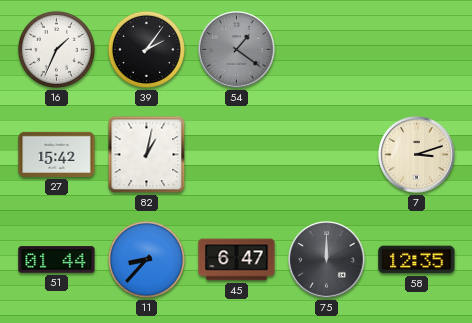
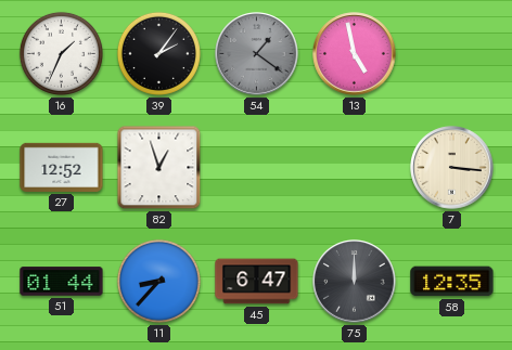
13: none -> 4:58 (355, 54)
27: 15:42 -> 12:52 (62, 167)
82: 1:02 -> 12:57 (159, 168)
7: 3:12 -> 3:16 (452, 168)
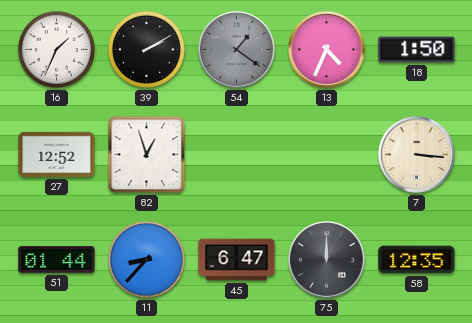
39: 2:06 -> 2:10 (146, 49)
13: 4:58 -> 4:34 (327, 50)
18: none -> 1:50 (417, 50)
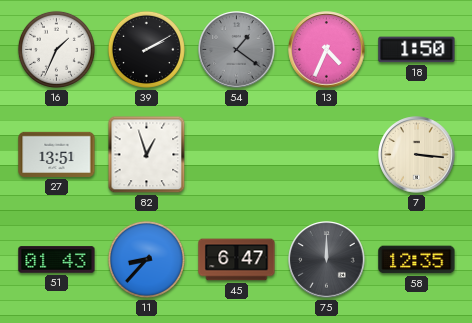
27: 12:52 -> 13:51 (57, 154)
51: 01:44 -> 01:43 (57, 260)
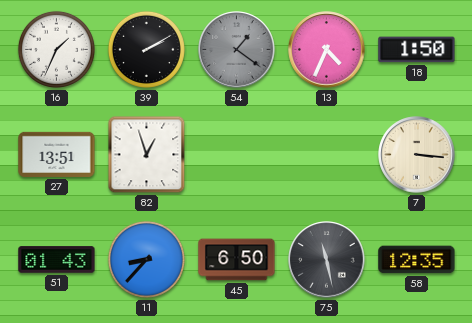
45: 6:47 -> 6:50 (237, 260)
75: 12:00 -> 11:28 (327, 260)
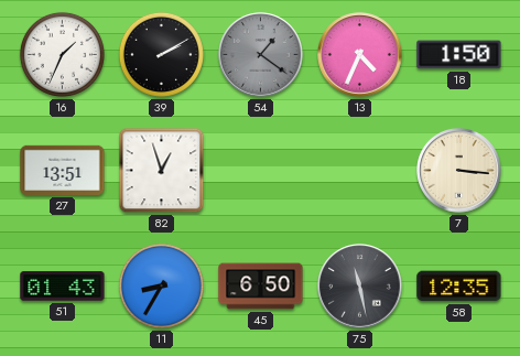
11: 8:37 -> 8:35 (161, 285)
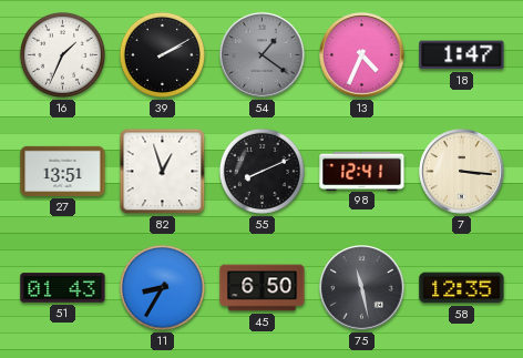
18: 1:50 -> 1:47 (462, 55)
55: none -> 8:11 (261, 171)
98: none -> 12:41 (362, 171)
